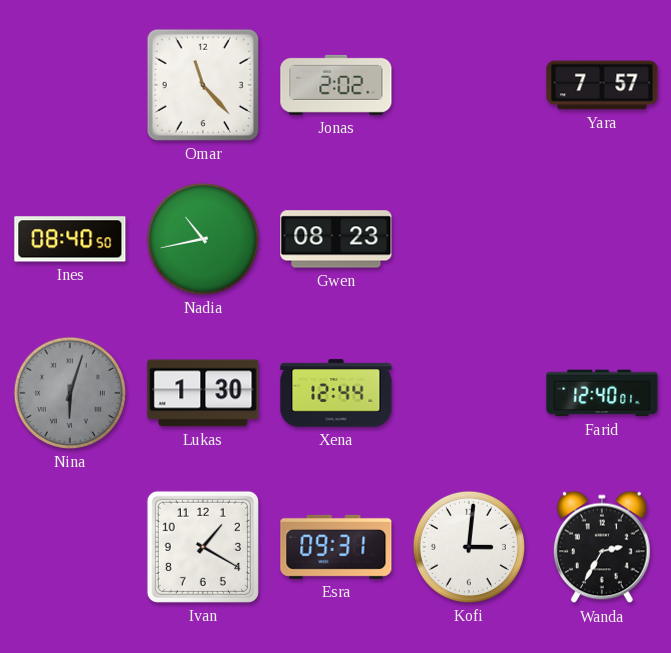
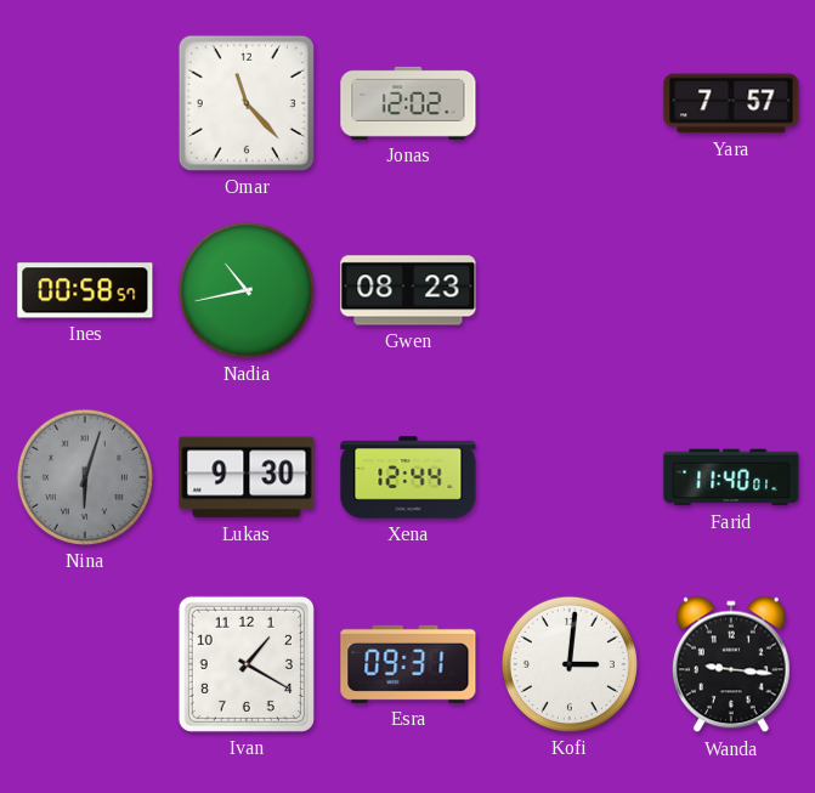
Jonas: 2:02 -> 12:02 (408, 103)
Ines: 08:40 -> 00:58 (85, 290)
Lukas: 1:30 -> 9:30 (247, 477)
Farid: 12:40 -> 11:40 (731, 477)
Wanda: 2:35 -> 9:16 (732, 664)
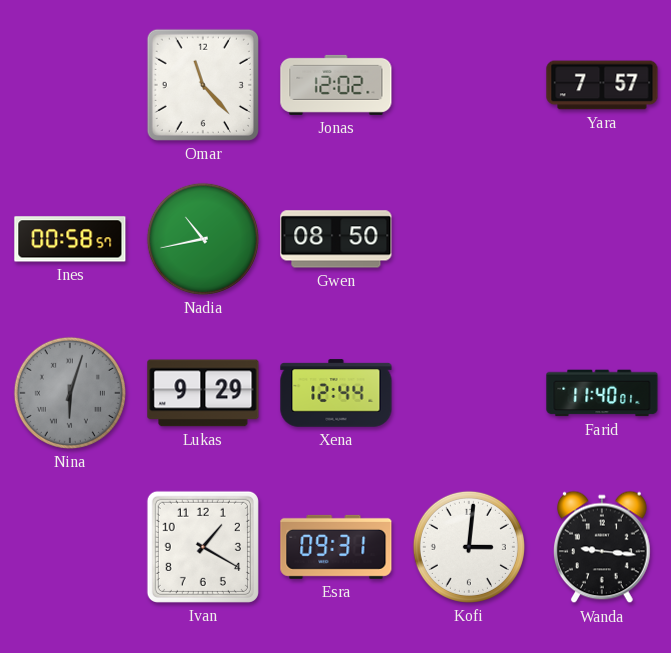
Gwen: 08:23 -> 08:50 (336, 239)
Lukas: 9:30 -> 9:29 (203, 393)
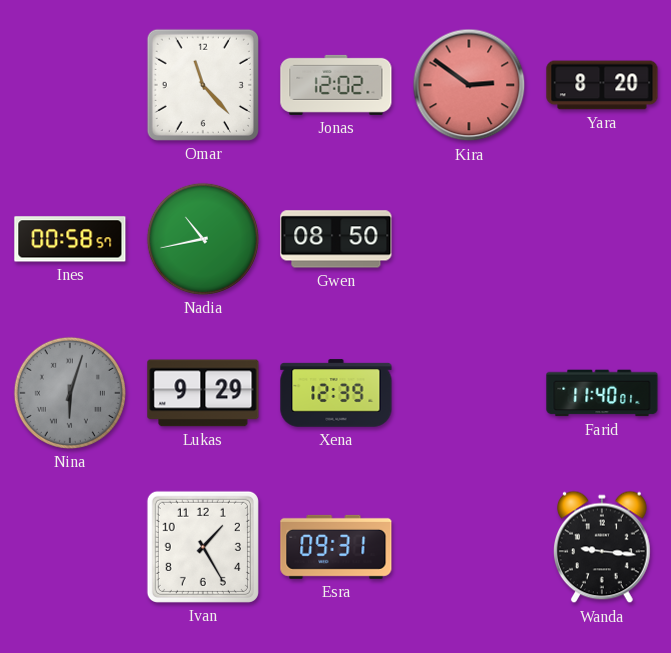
Kira: none -> 2:51 (469, 85)
Yara: 7:57 -> 8:20 (602, 85)
Xena: 12:44 -> 12:39 (336, 393)
Ivan: 1:20 -> 1:25 (203, 547)
Kofi: 3:01 -> none (469, 547)
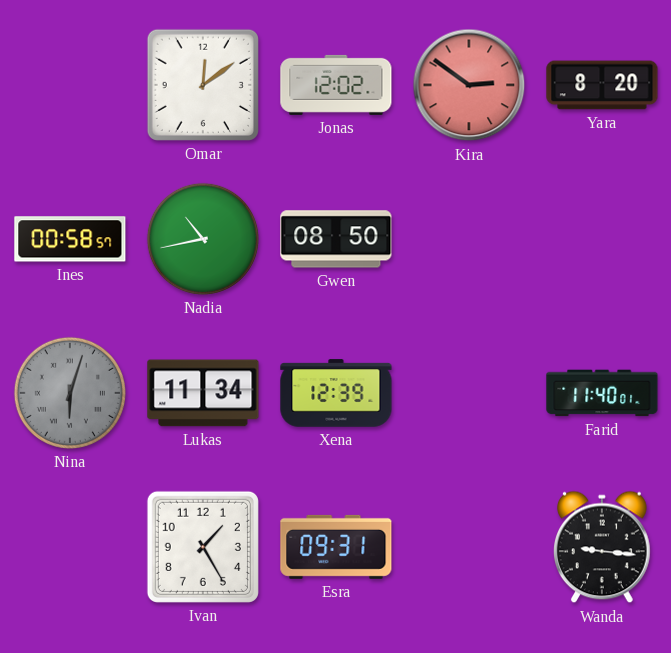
Omar: 11:23 -> 12:09 (203, 85)
Lukas: 9:29 -> 11:34 (203, 393)
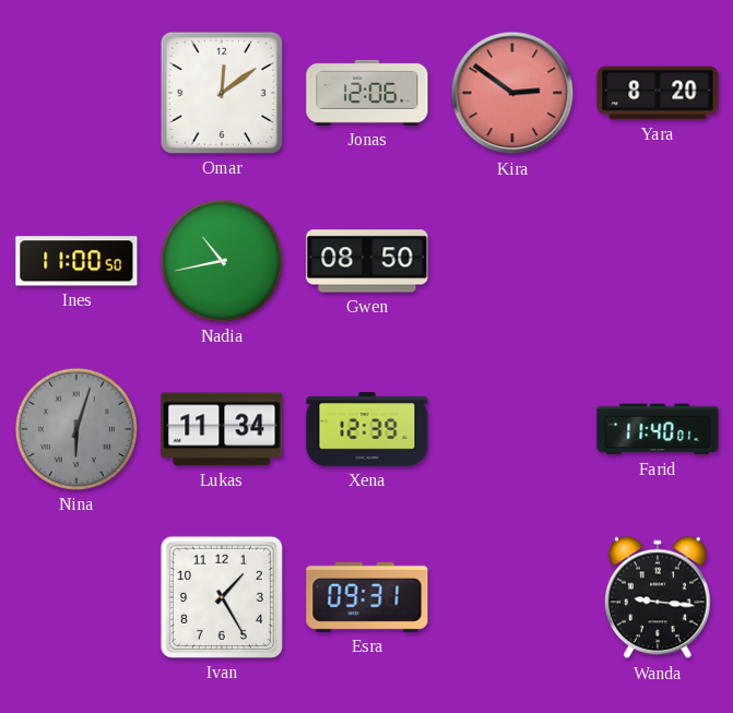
Jonas: 12:02 -> 12:06 (367, 93)
Ines: 00:58 -> 11:00 (76, 261)
